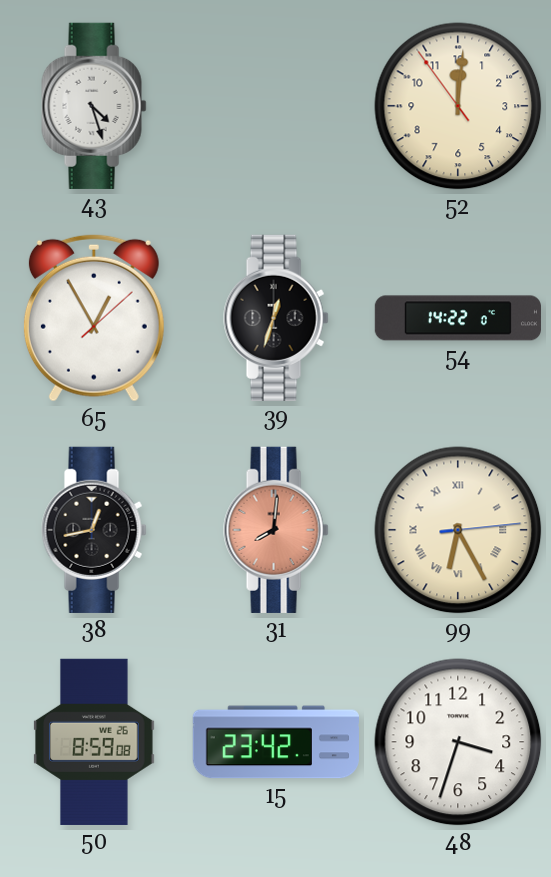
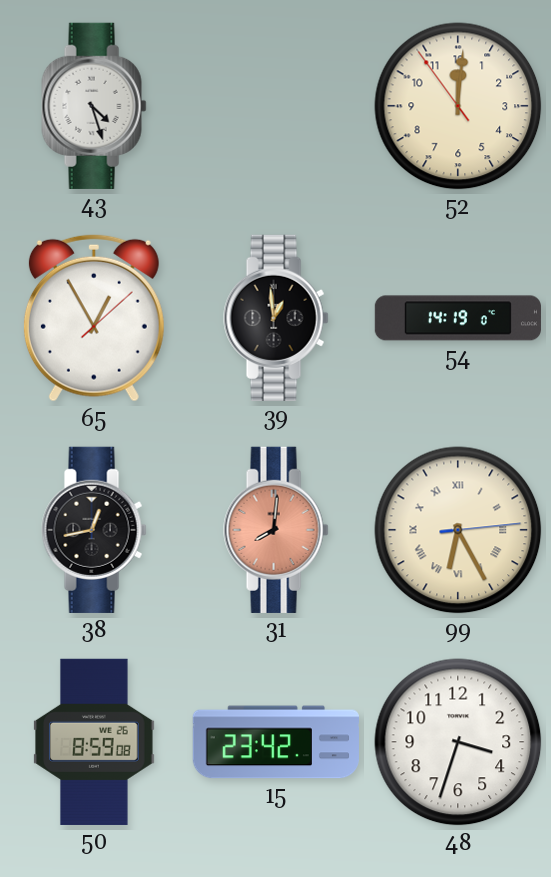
39: 12:33 -> 12:59 (276, 318)
54: 14:22 -> 14:19 (458, 318)
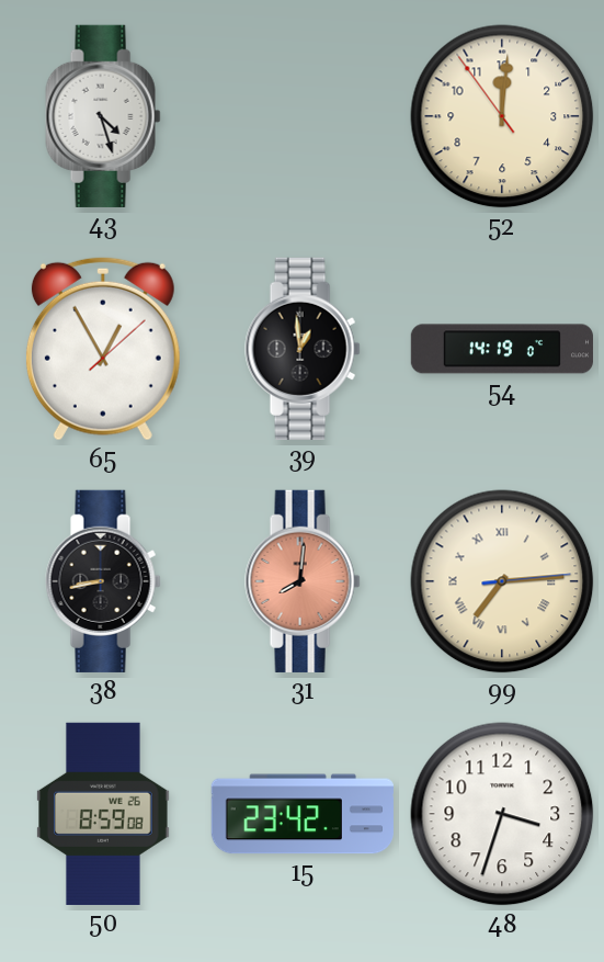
38: 12:43 -> 8:43 (103, 581)
99: 6:25 -> 7:14 (502, 581)
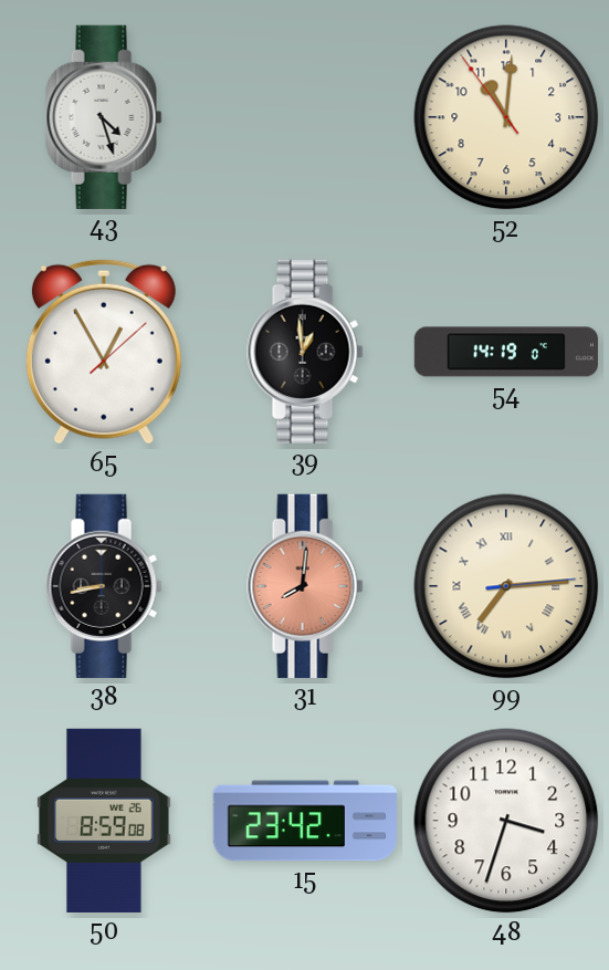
52: 12:00 -> 11:00 (506, 117)
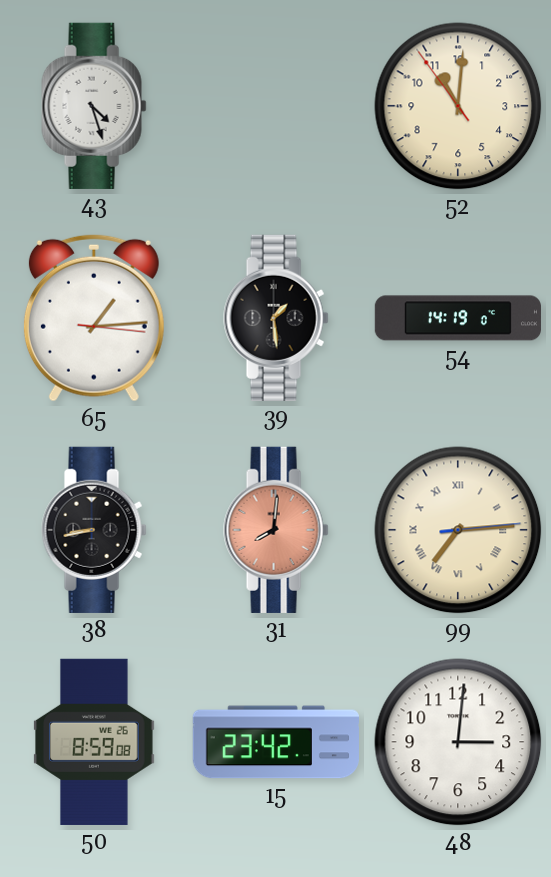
65: 12:55 -> 1:14 (94, 318)
39: 12:59 -> 1:29 (276, 318)
48: 3:33 -> 3:01 (458, 742)
